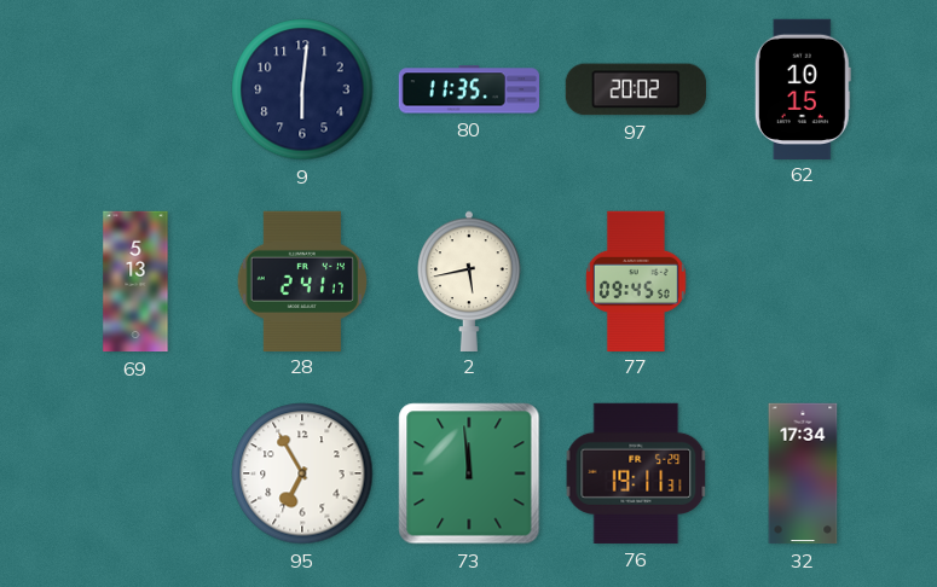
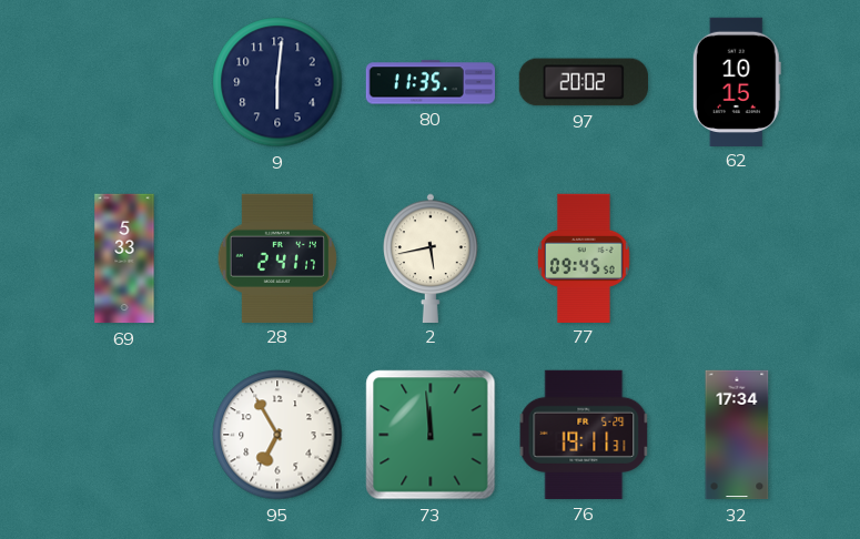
69: 5:13 -> 5:33 (124, 258)
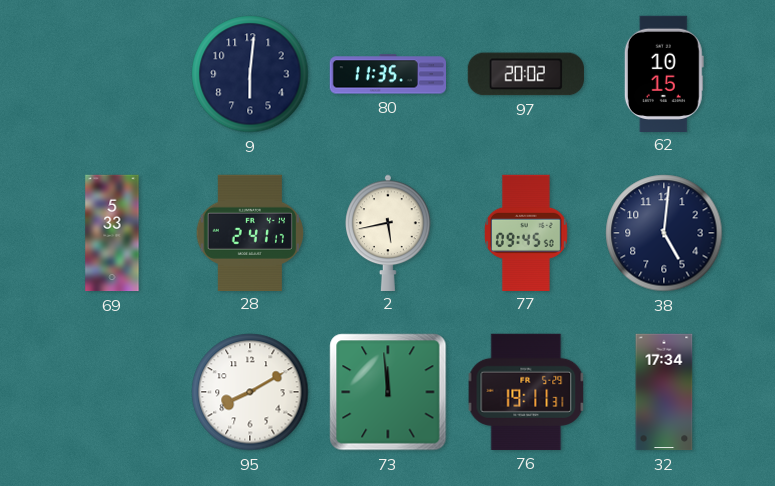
38: none -> 5:01 (664, 233)
95: 6:55 -> 8:10 (250, 392)
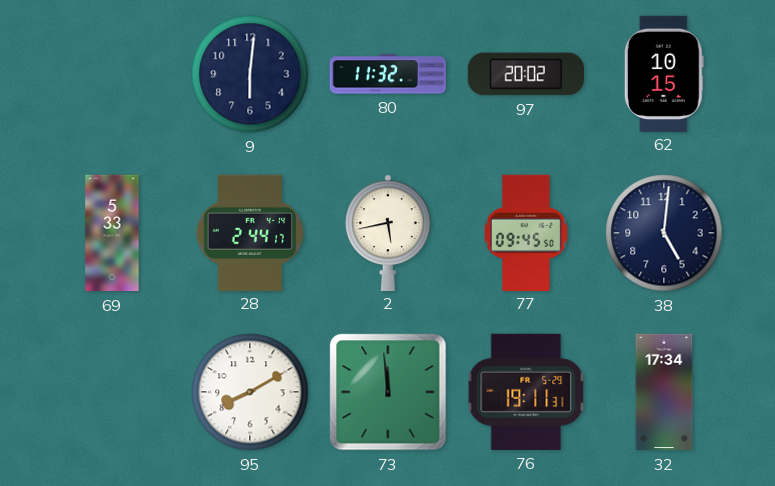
80: 11:35 -> 11:32 (387, 74)
28: 2:41 -> 2:44 (249, 232)
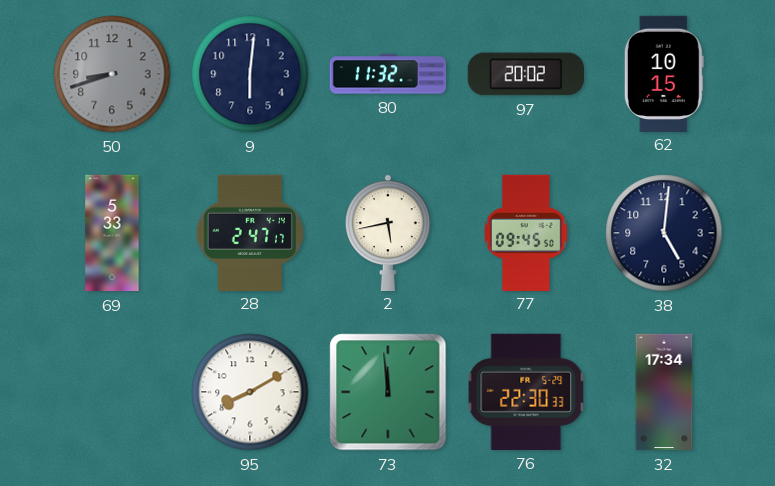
50: none -> 8:42 (112, 74)
28: 2:44 -> 2:47 (249, 232)
76: 19:11 -> 22:30 (526, 392)
